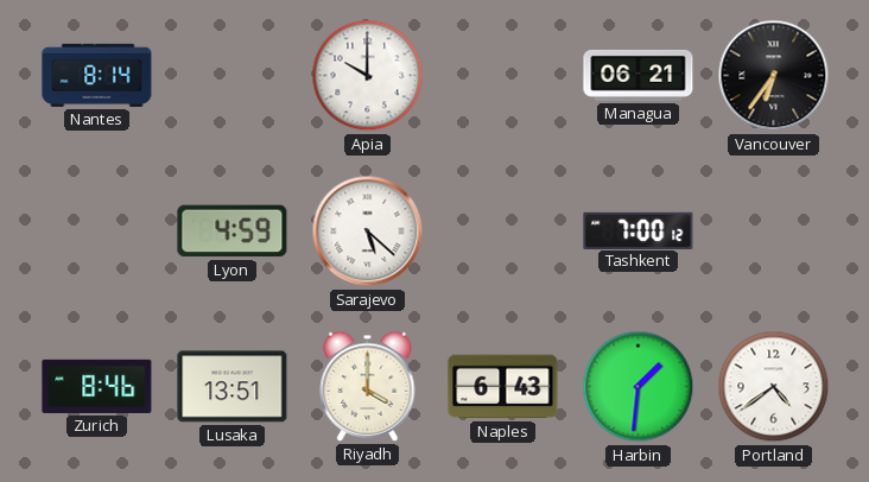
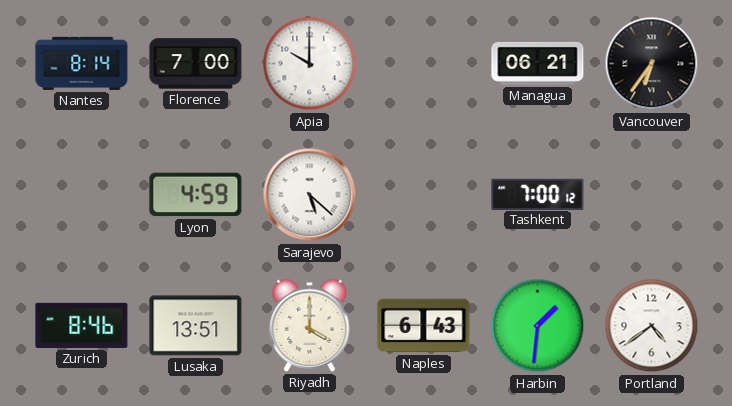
Florence: none -> 7:00 (196, 64)
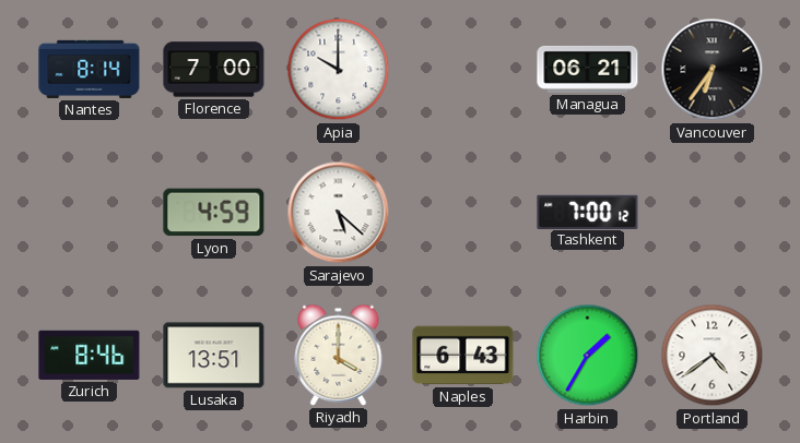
Harbin: 1:31 -> 1:35 (588, 356)
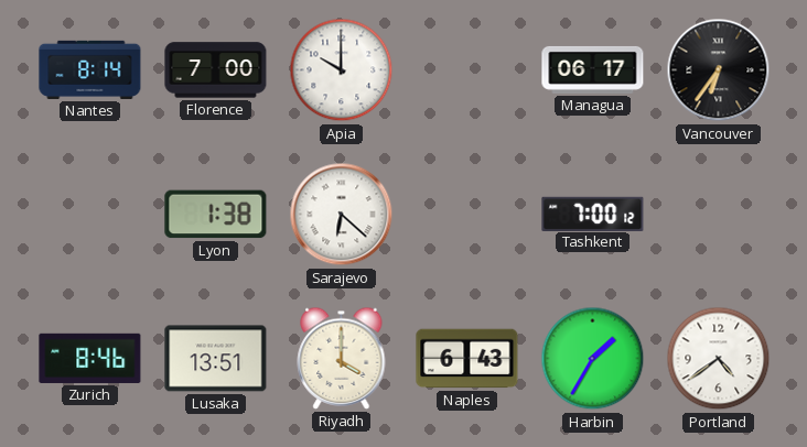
Managua: 06:21 -> 06:17 (593, 69)
Lyon: 4:59 -> 1:38 (216, 215)
Sarajevo: 5:22 -> 6:22 (342, 215)
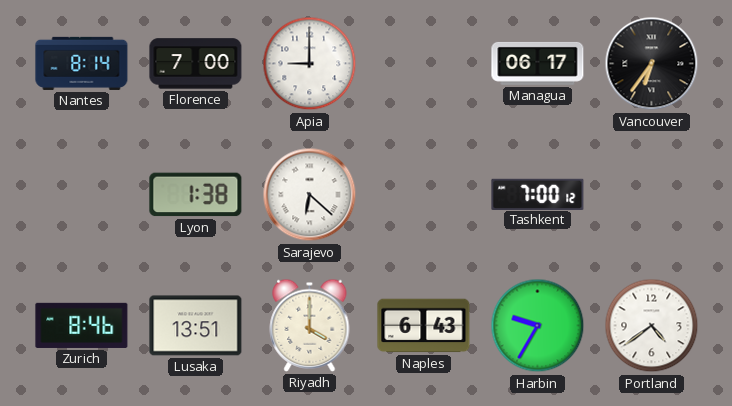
Apia: 10:00 -> 9:00 (310, 64)
Harbin: 1:35 -> 9:35 (538, 326)
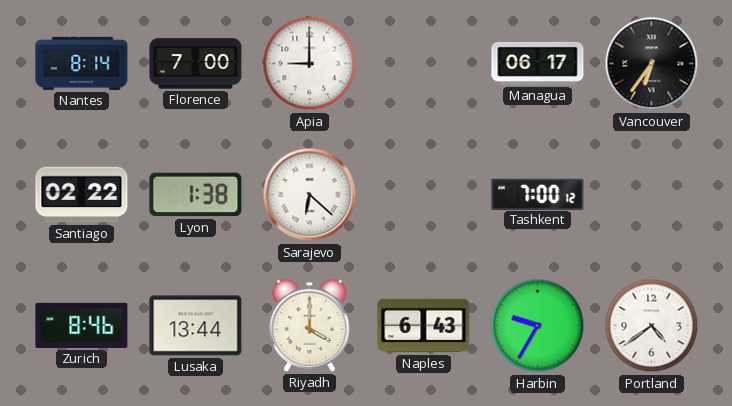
Santiago: none -> 02:22 (82, 195)
Lusaka: 13:51 -> 13:44 (196, 326)
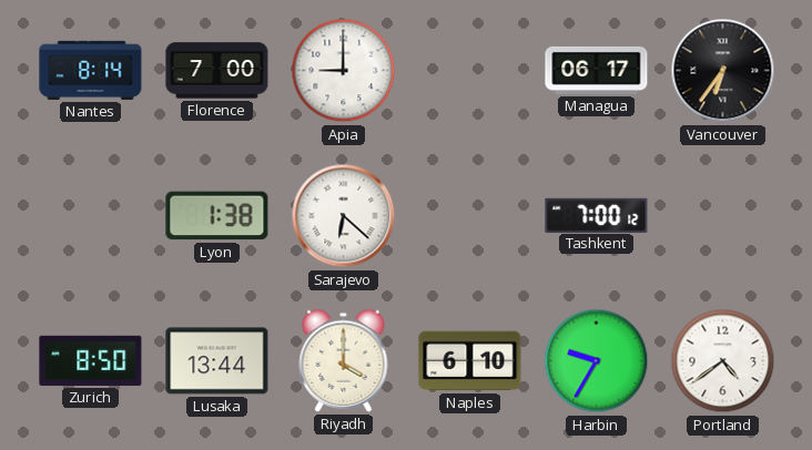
Santiago: 02:22 -> none (82, 195)
Zurich: 8:46 -> 8:50 (91, 360)
Naples: 6:43 -> 6:10 (470, 361)
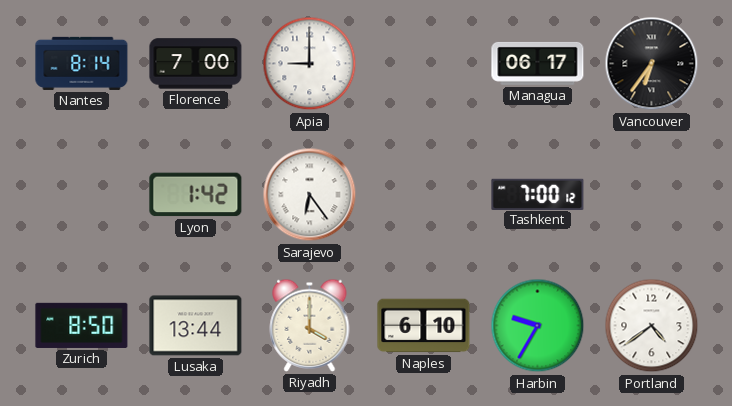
Lyon: 1:38 -> 1:42 (196, 195)
Sarajevo: 6:22 -> 6:24 (310, 195)
